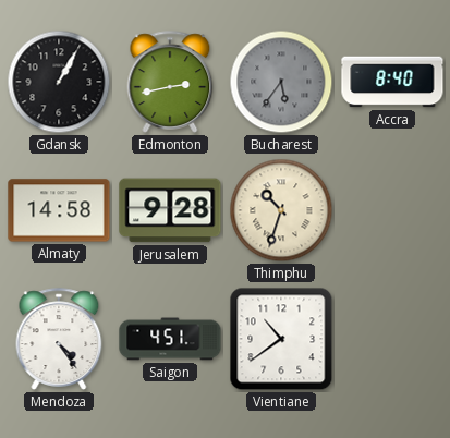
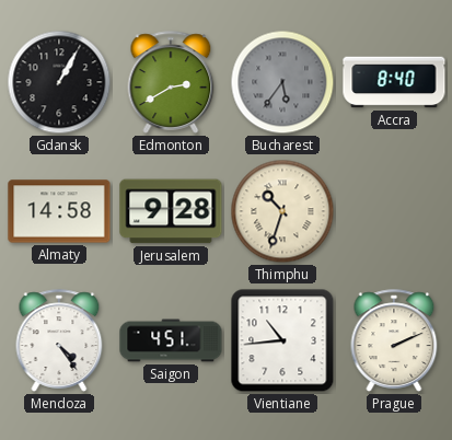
Edmonton: 2:43 -> 2:40 (171, 82)
Vientiane: 10:39 -> 10:44 (282, 340)
Prague: none -> 2:11 (394, 340)
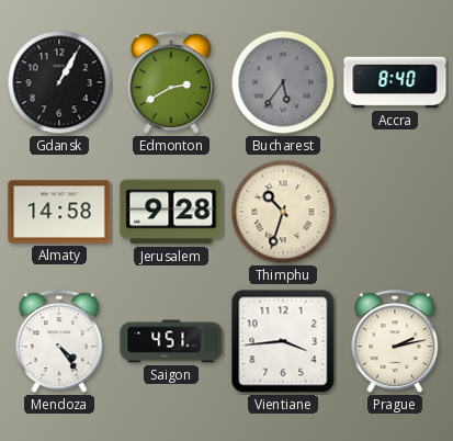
Vientiane: 10:44 -> 3:44 (283, 341)
Prague: 2:11 -> 2:13 (395, 341)
